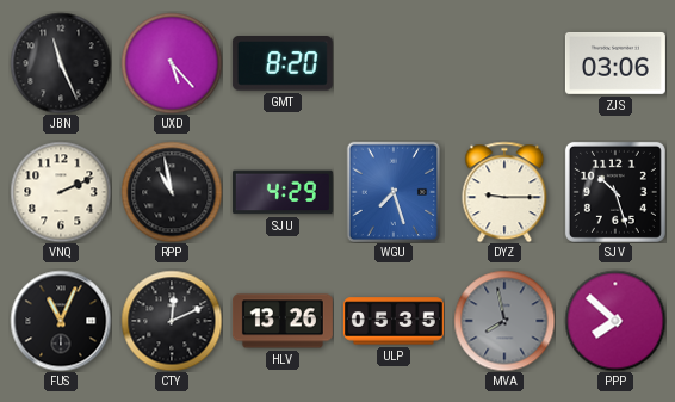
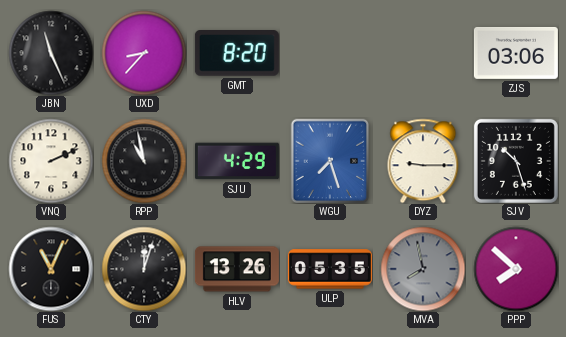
UXD: 5:23 -> 8:37 (144, 53)
CTY: 12:11 -> 12:03 (144, 269)
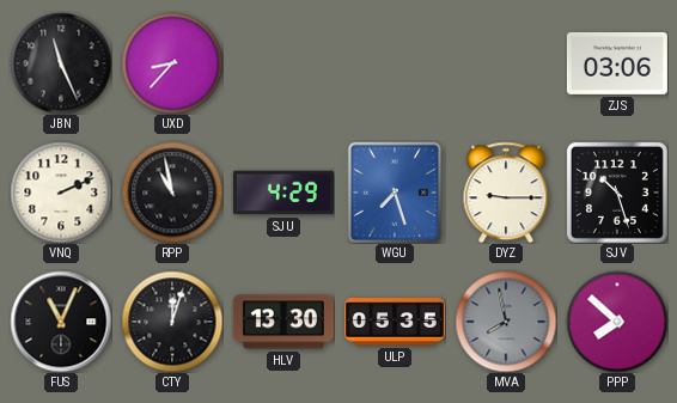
GMT: 8:20 -> none (237, 54)
HLV: 13:26 -> 13:30 (283, 322)
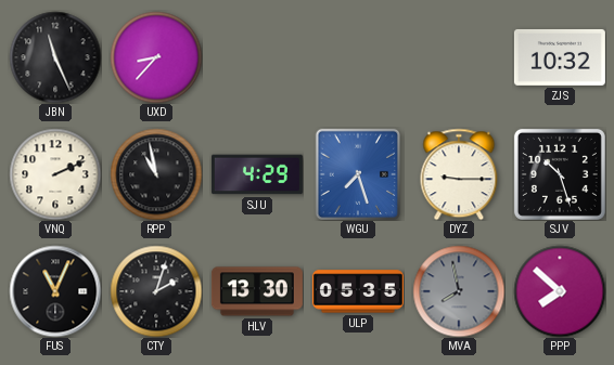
ZJS: 03:06 -> 10:32 (560, 57)
CTY: 12:03 -> 2:03 (156, 291)
